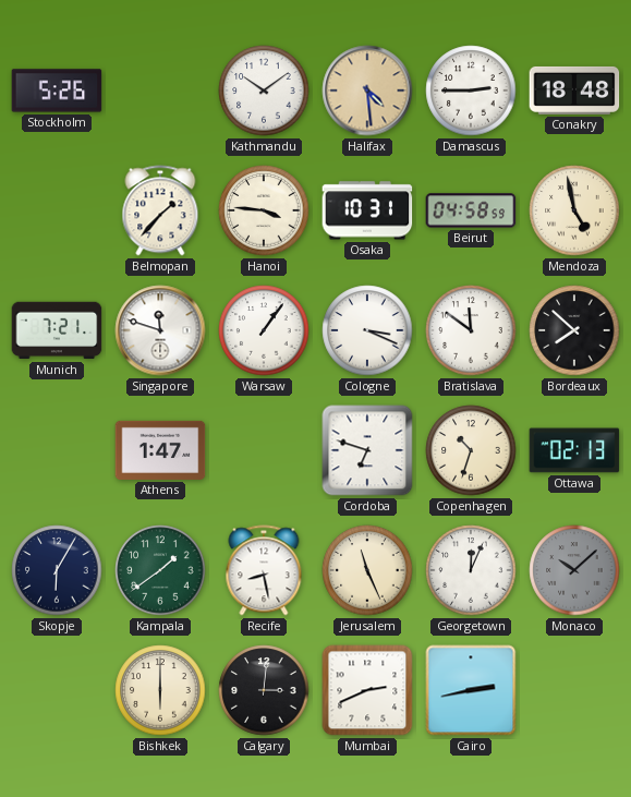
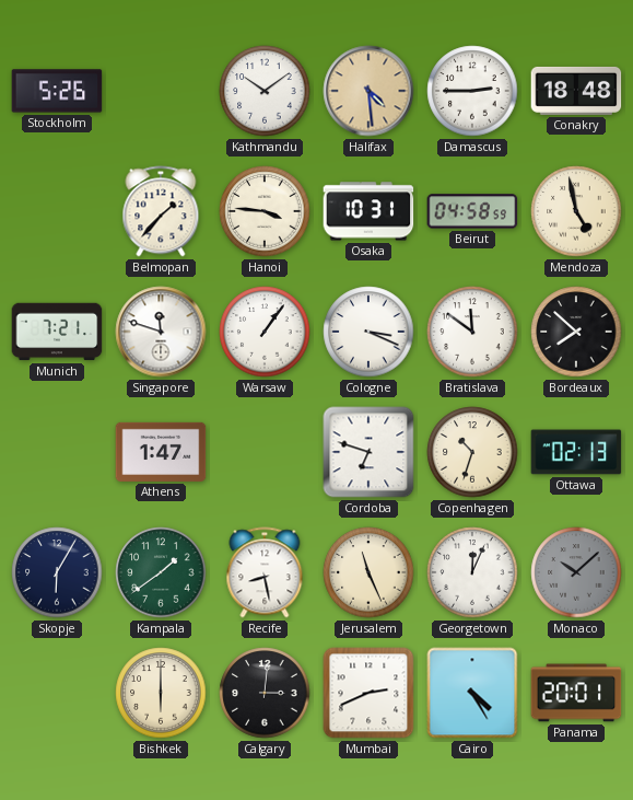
Cairo: 2:43 -> 4:25 (472, 693)
Panama: none -> 20:01 (576, 693)
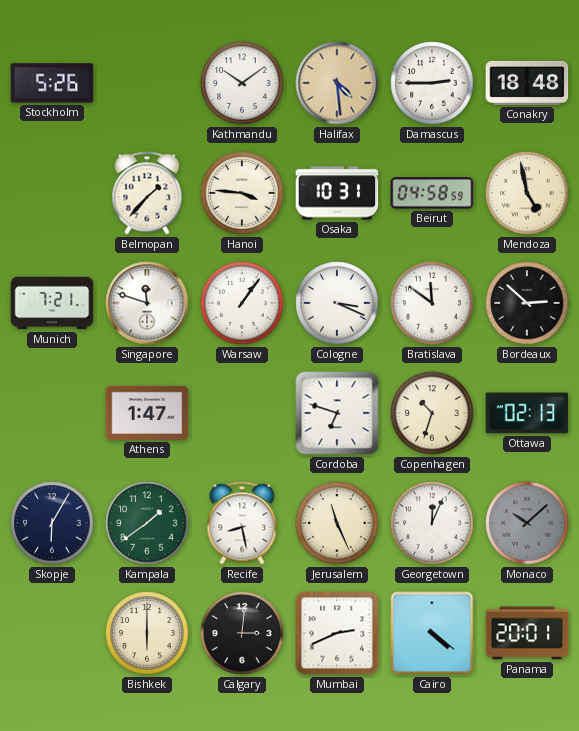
Bordeaux: 7:52 -> 2:52 (527, 303)
Cairo: 4:25 -> 4:21 (432, 633)
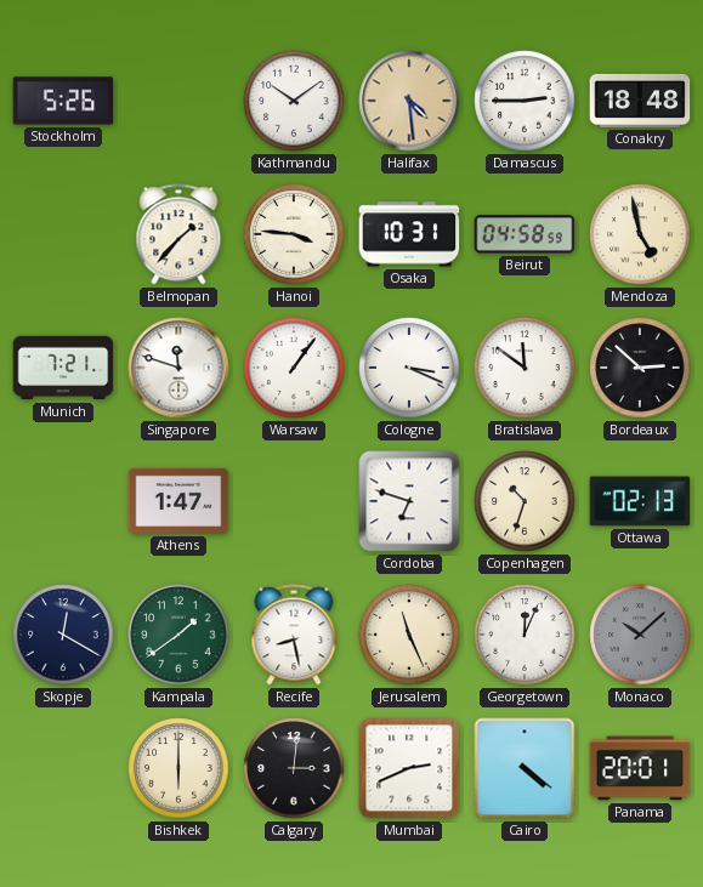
Skopje: 6:05 -> 12:20 (63, 635)
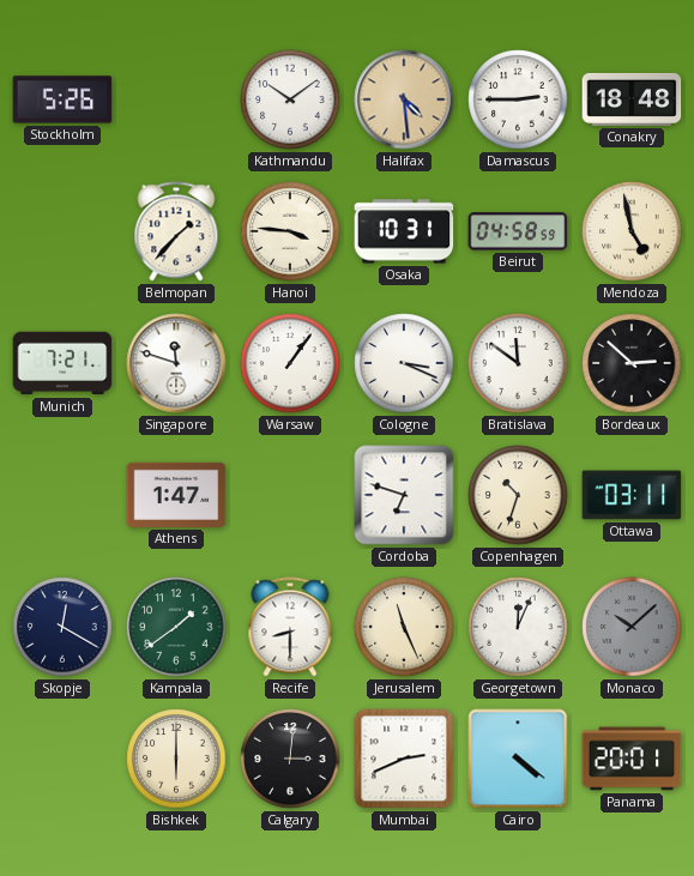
Ottawa: 02:13 -> 03:11 (632, 495)
Recife: 8:28 -> 8:30 (290, 627)
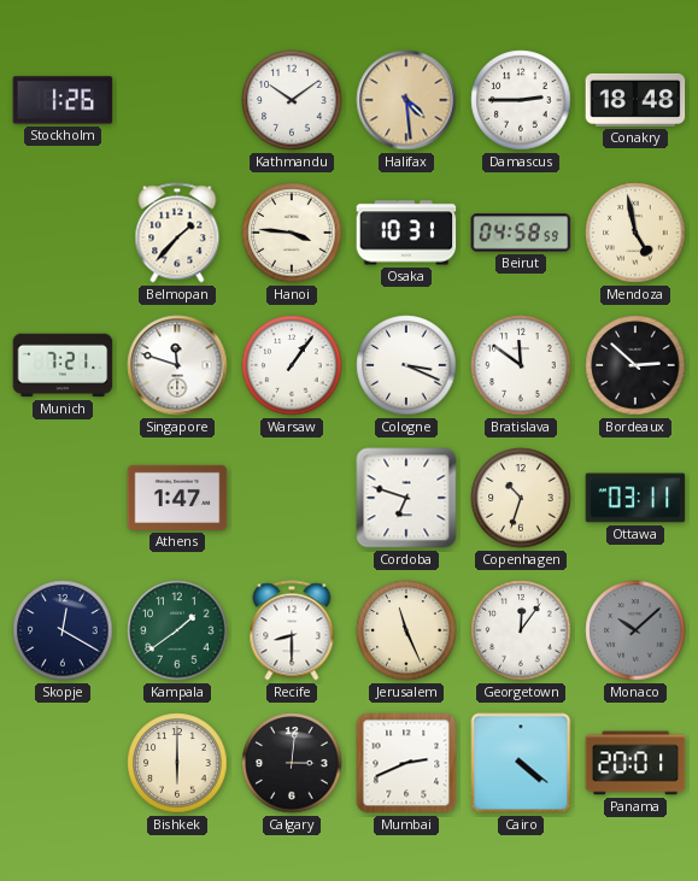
Stockholm: 5:26 -> 1:26 (63, 100)
Georgetown: 12:04 -> 12:06 (521, 630)
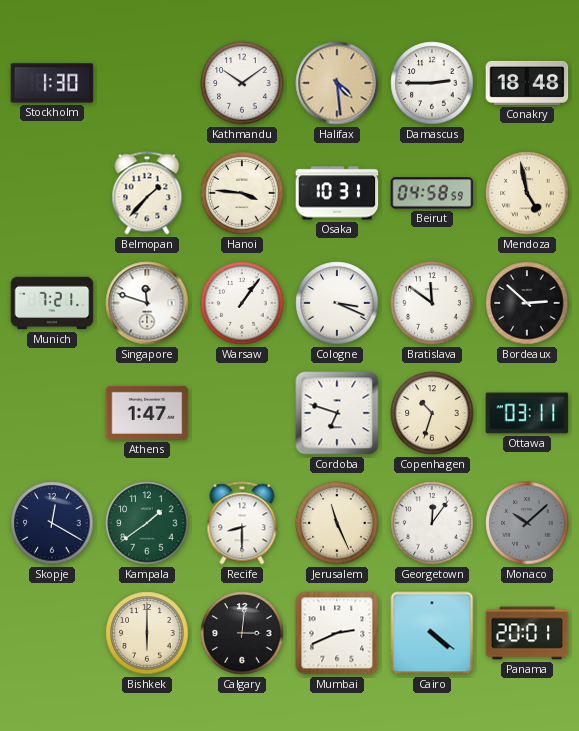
Stockholm: 1:26 -> 1:30 (52, 83)
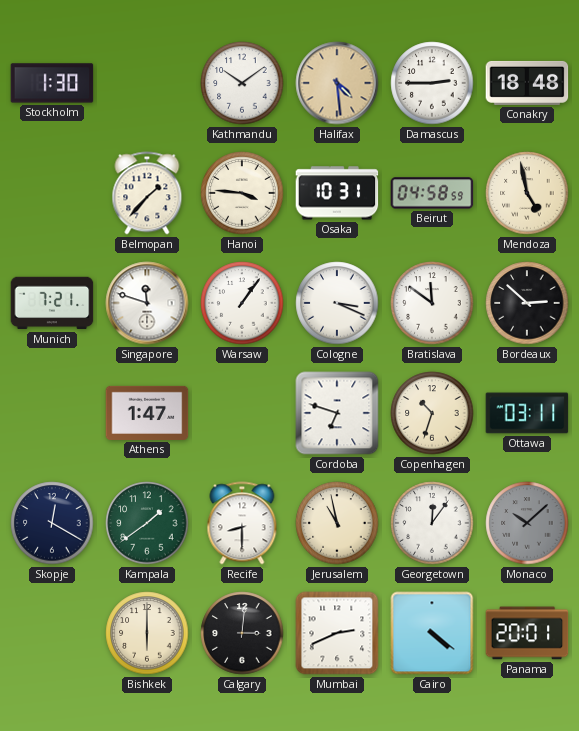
Jerusalem: 11:26 -> 10:58 (337, 523)
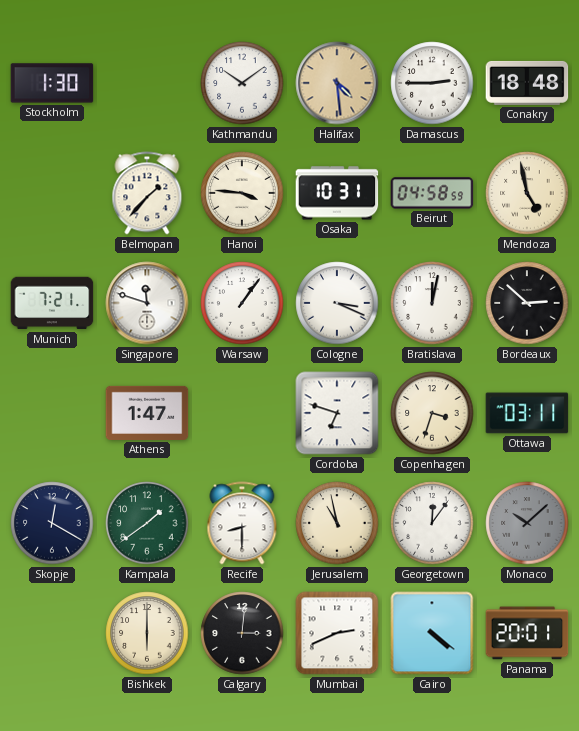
Bratislava: 11:51 -> 12:02 (432, 303)
Copenhagen: 10:33 -> 3:33 (432, 413)
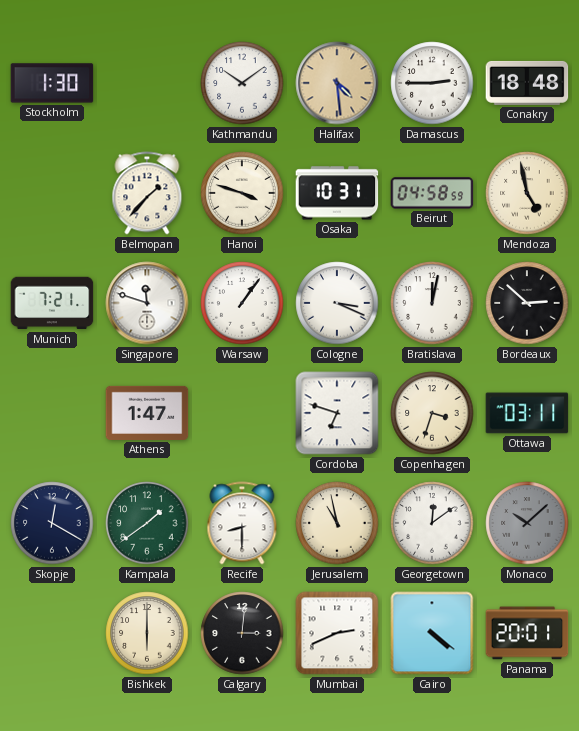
Hanoi: 3:46 -> 3:48 (242, 193)
Georgetown: 12:06 -> 12:09 (432, 523)
